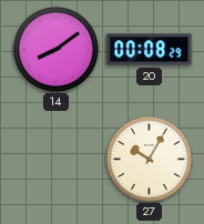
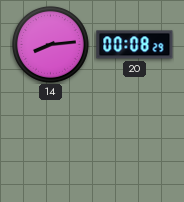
14: 8:09 -> 8:14 (50, 44)
27: 10:05 -> none (149, 159)
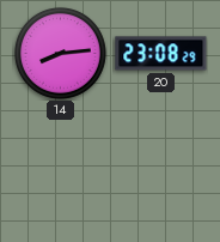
20: 00:08 -> 23:08 (161, 54)
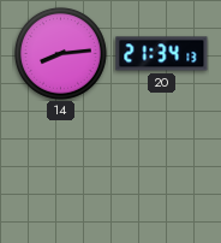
20: 23:08 -> 21:34 (162, 54)
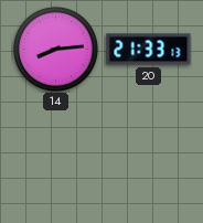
20: 21:34 -> 21:33 (149, 50)
